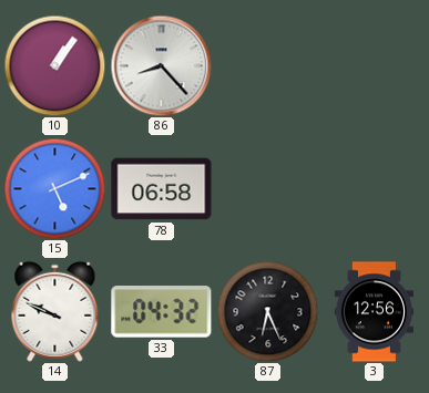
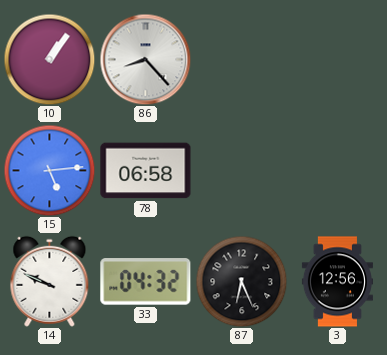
15: 5:11 -> 5:14 (49, 170)
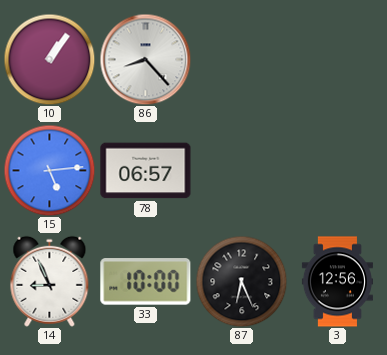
78: 06:58 -> 06:57 (146, 171)
14: 9:49 -> 8:56 (50, 281)
33: 04:32 -> 10:00 (146, 282)
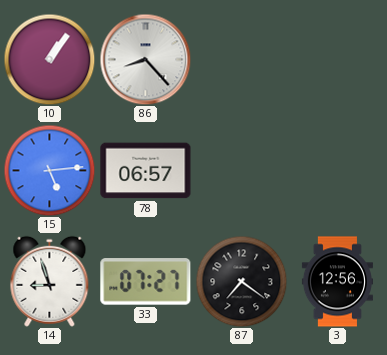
14: 8:56 -> 8:57 (50, 281)
33: 10:00 -> 07:27 (146, 282)
87: 6:26 -> 7:21 (241, 281)
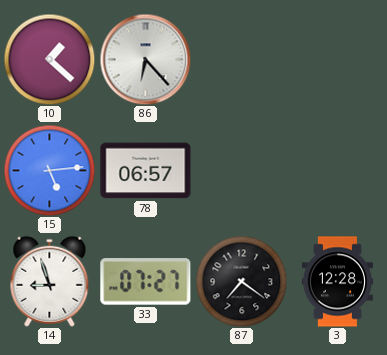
10: 1:06 -> 1:22 (49, 59)
86: 8:23 -> 6:23 (145, 59)
3: 12:56 -> 12:28 (337, 282)
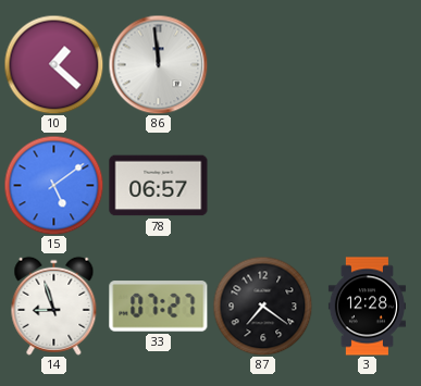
86: 6:23 -> 11:59 (158, 64)
15: 5:14 -> 5:09 (53, 185)
